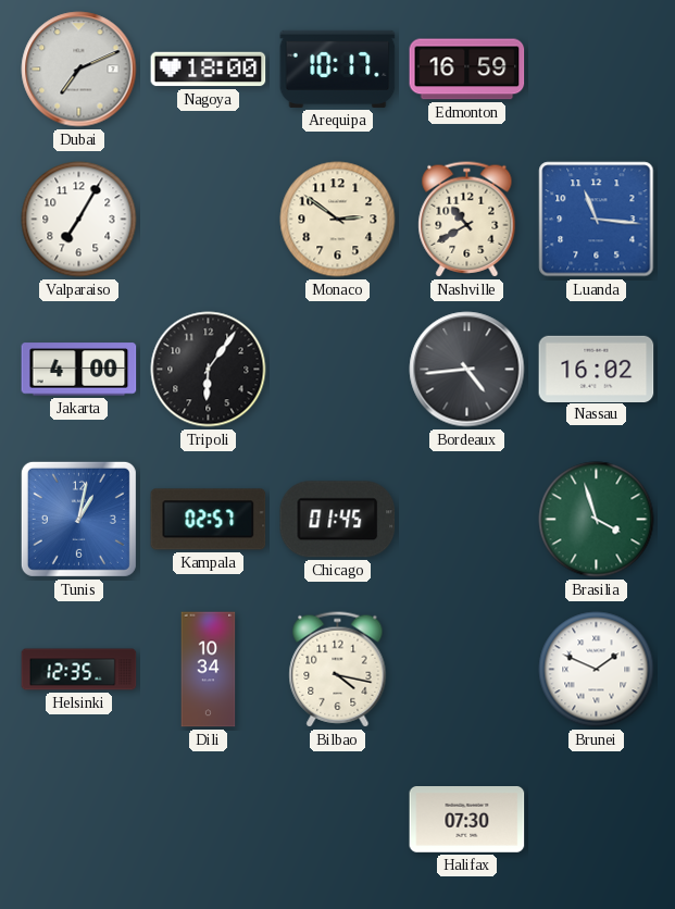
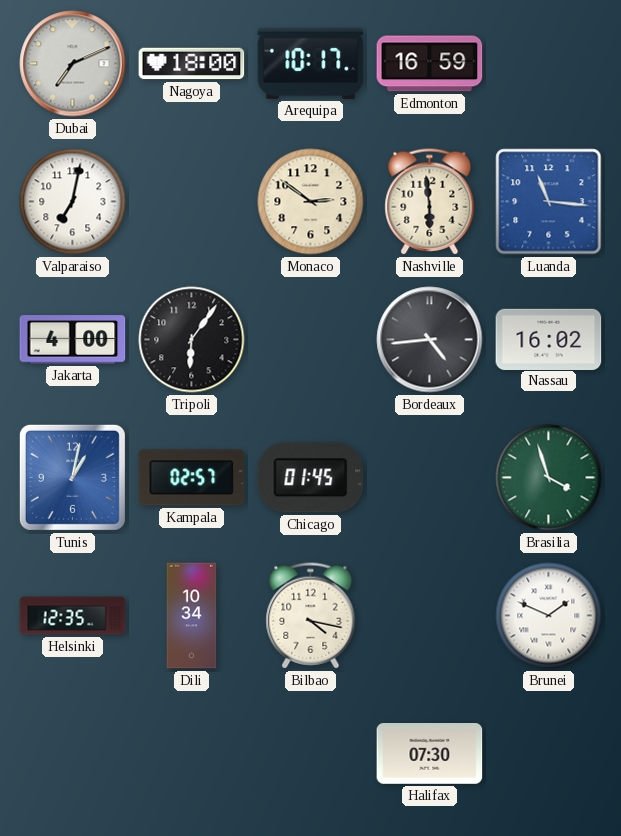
Valparaiso: 7:05 -> 7:02 (73, 202)
Nashville: 10:40 -> 5:59 (430, 202)
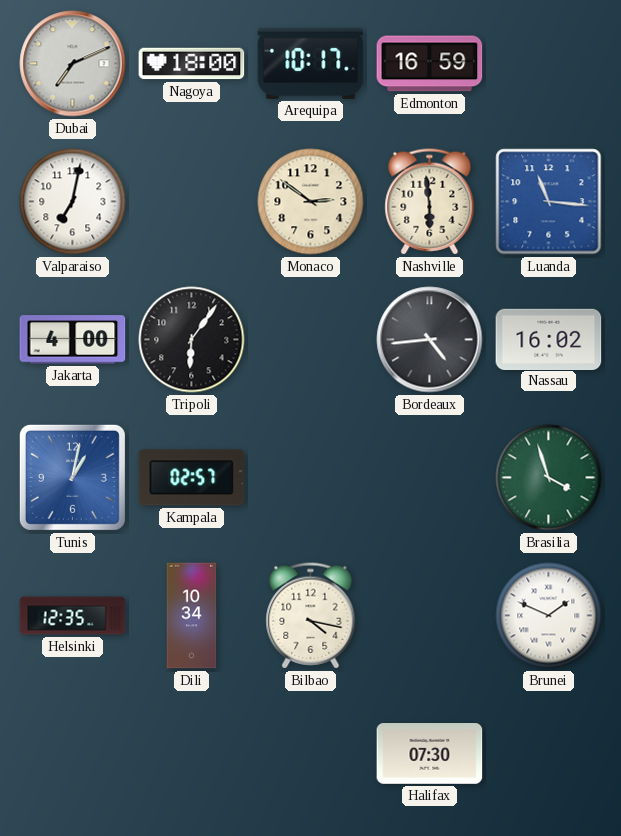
Chicago: 01:45 -> none (311, 478)
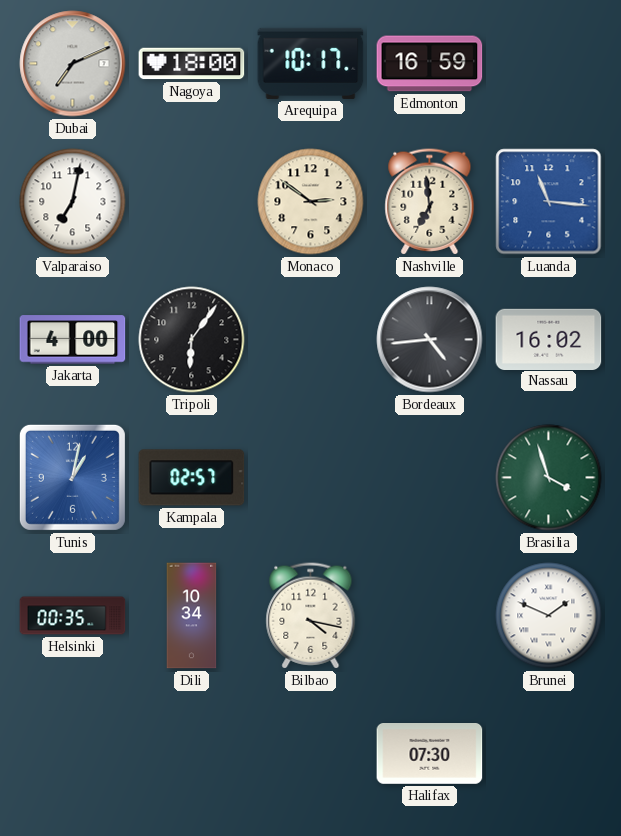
Nashville: 5:59 -> 6:59 (430, 202)
Helsinki: 12:35 -> 00:35 (73, 616)
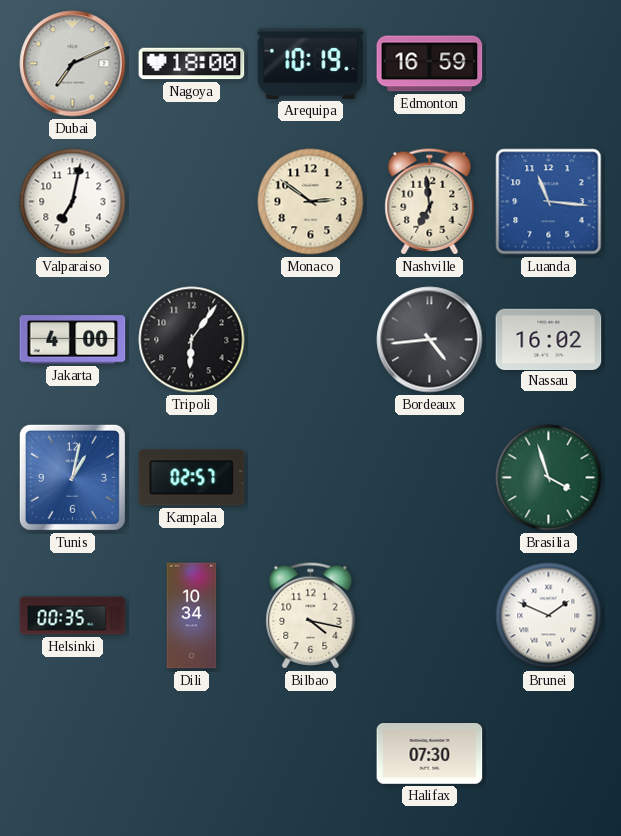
Arequipa: 10:17 -> 10:19 (311, 63)
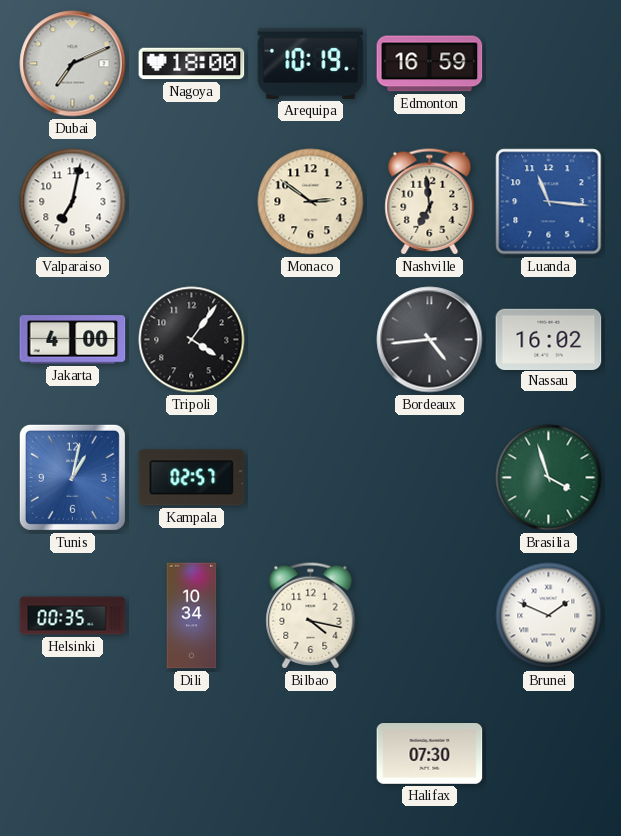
Tripoli: 6:06 -> 4:06 (192, 340)
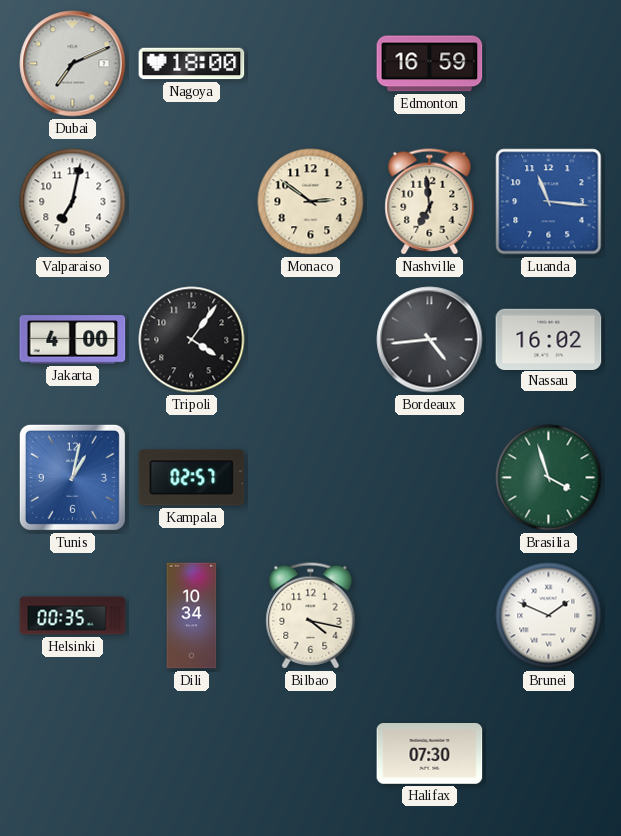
Arequipa: 10:19 -> none (311, 63)
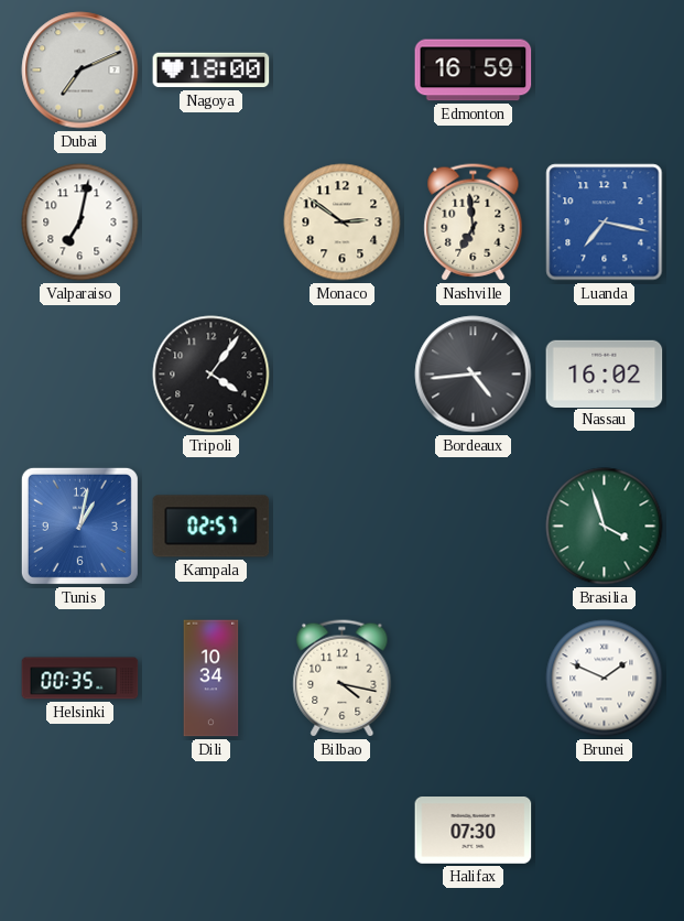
Luanda: 11:16 -> 7:17 (605, 223)
Jakarta: 4:00 -> none (73, 340)
